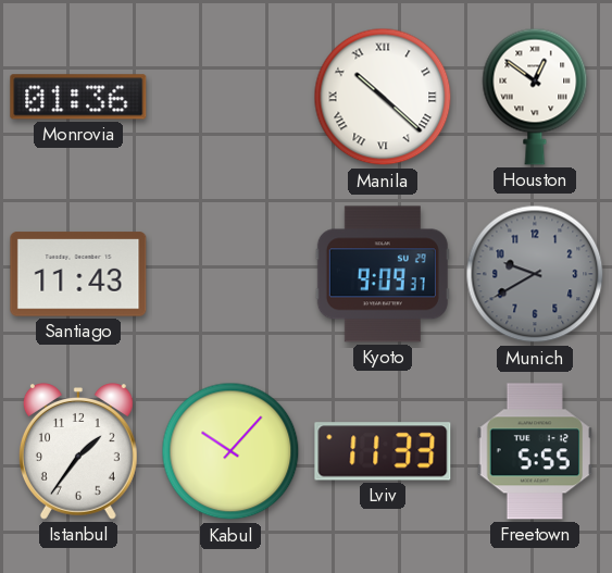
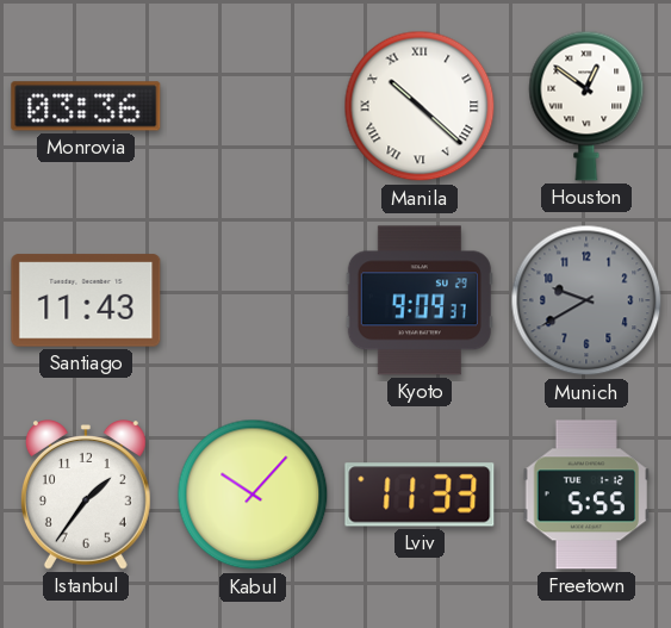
Monrovia: 01:36 -> 03:36 (86, 106)
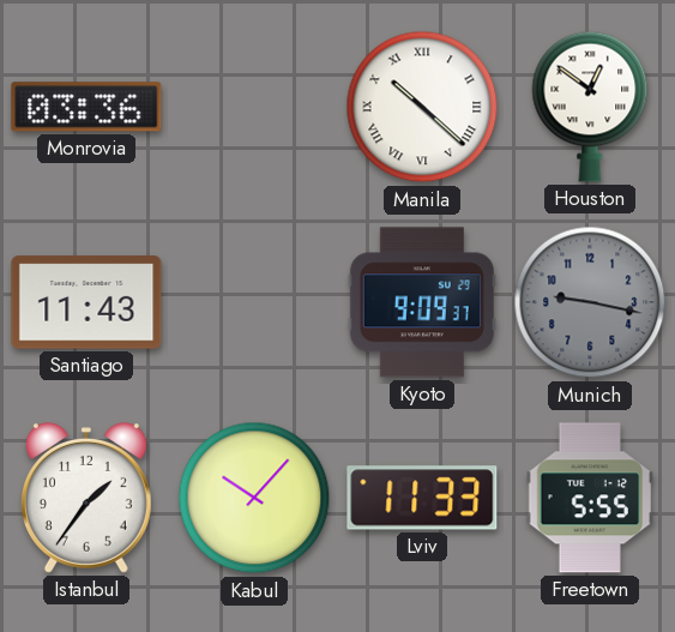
Munich: 9:40 -> 9:17 (590, 302)
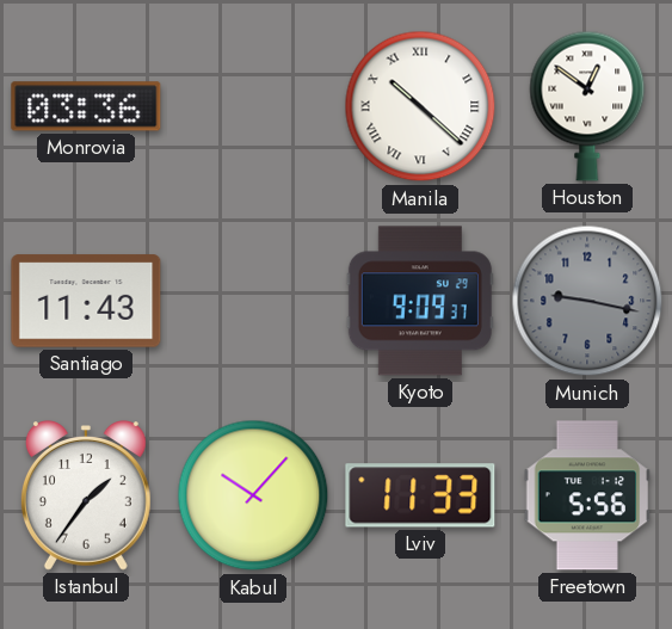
Freetown: 5:55 -> 5:56 (587, 495)
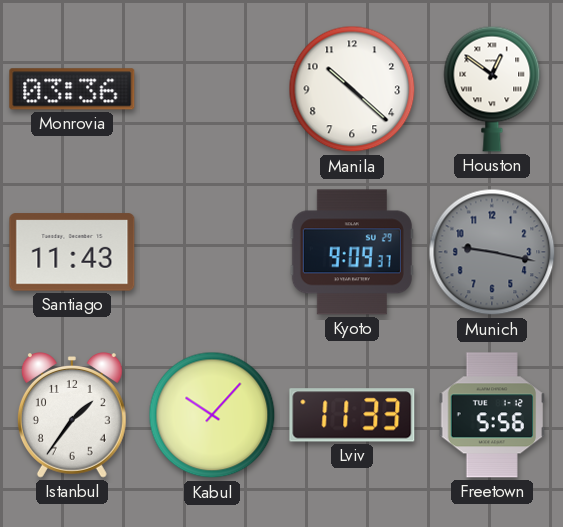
Manila numerals: Roman -> Arabic (352, 89)
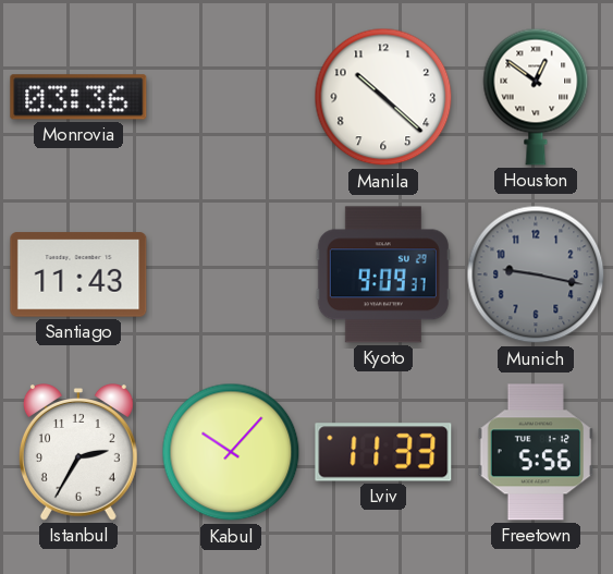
Istanbul: 1:36 -> 2:35 (78, 453)
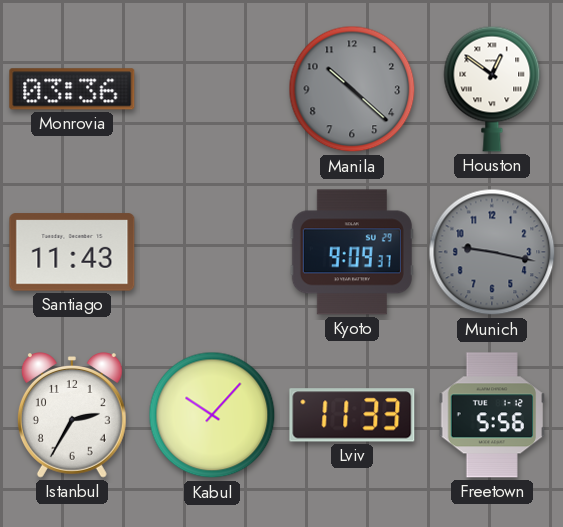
Manila dial: white -> grey (352, 89)
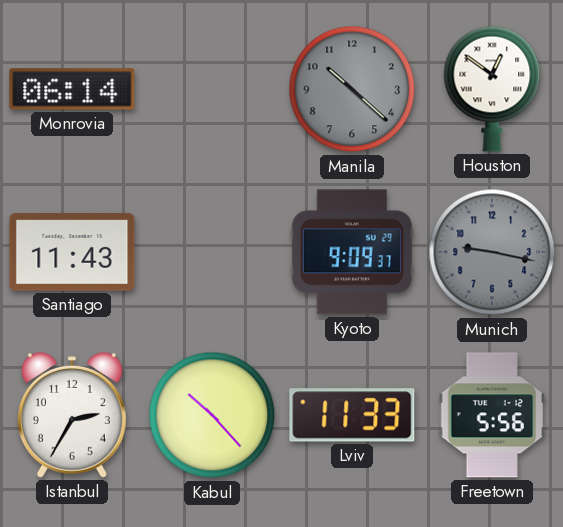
Monrovia: 03:36 -> 06:14 (72, 89)
Kabul: 10:07 -> 10:23 (212, 415)
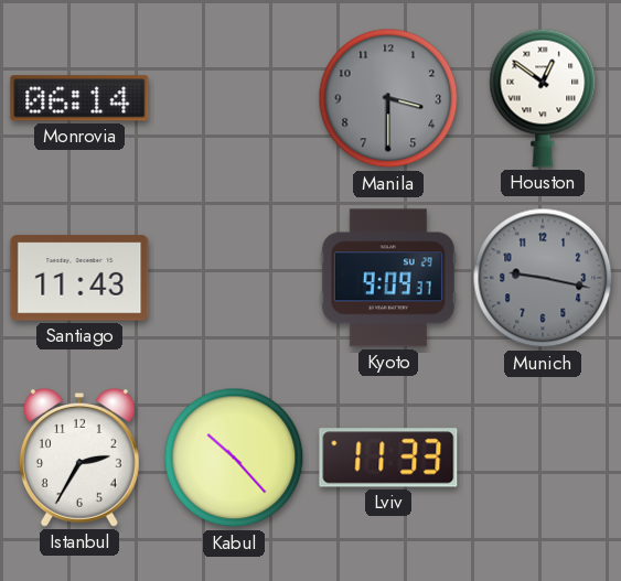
Manila: 10:22 -> 3:30 (388, 98)
Freetown: 5:56 -> none (492, 415)
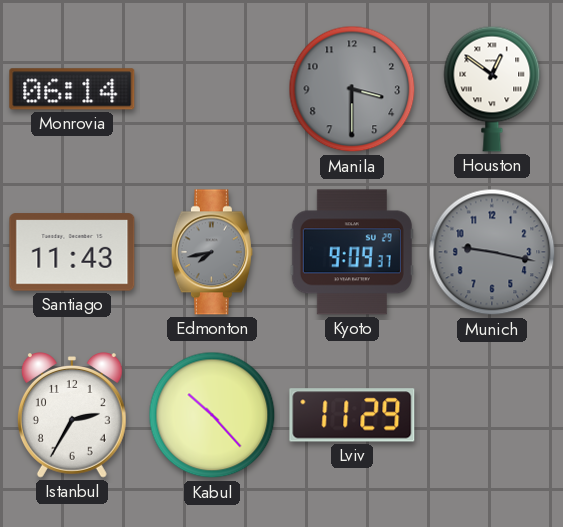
Edmonton: none -> 7:43 (212, 252)
Lviv: 11:33 -> 11:29 (352, 415)
